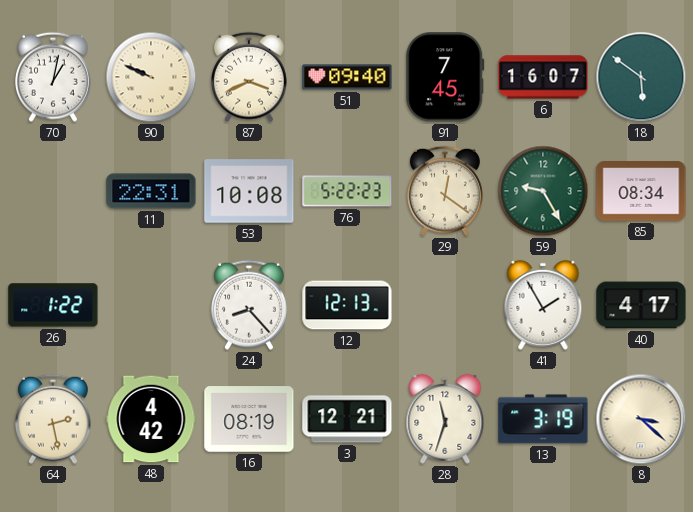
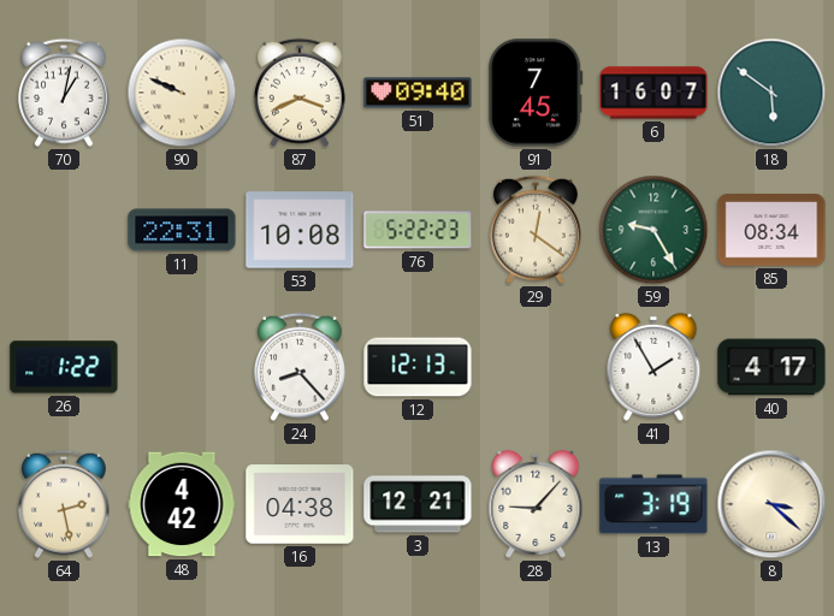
16: 08:19 -> 04:38 (300, 504)
28: 11:33 -> 9:07 (536, 504)
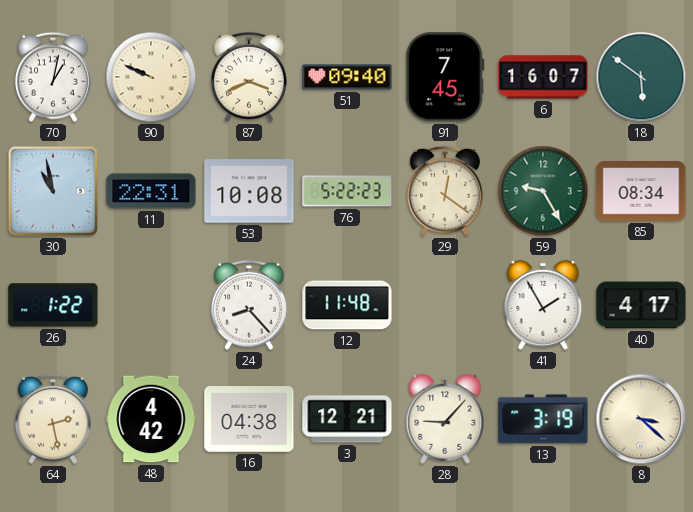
30: none -> 10:58 (53, 191)
12: 12:13 -> 11:48 (347, 305)
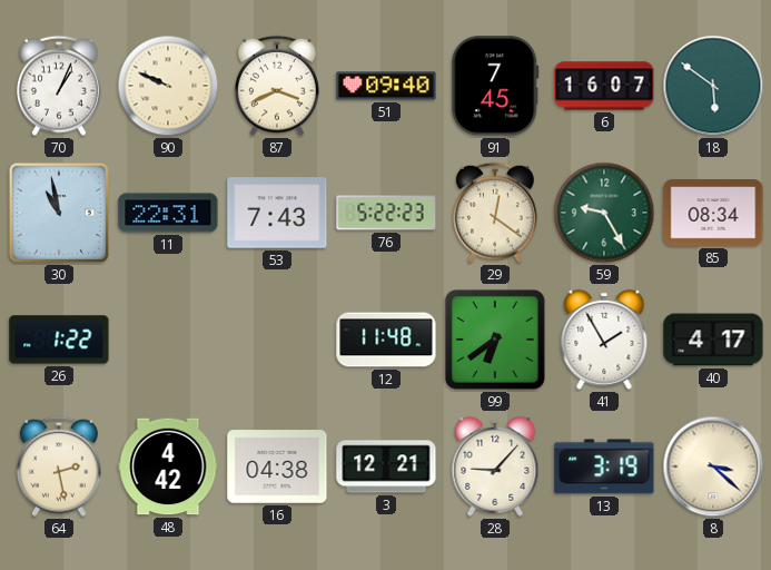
70: 1:02 -> 1:04 (59, 86)
53: 10:08 -> 7:43 (277, 213)
24: 8:23 -> none (249, 305)
99: none -> 6:39 (495, 340)
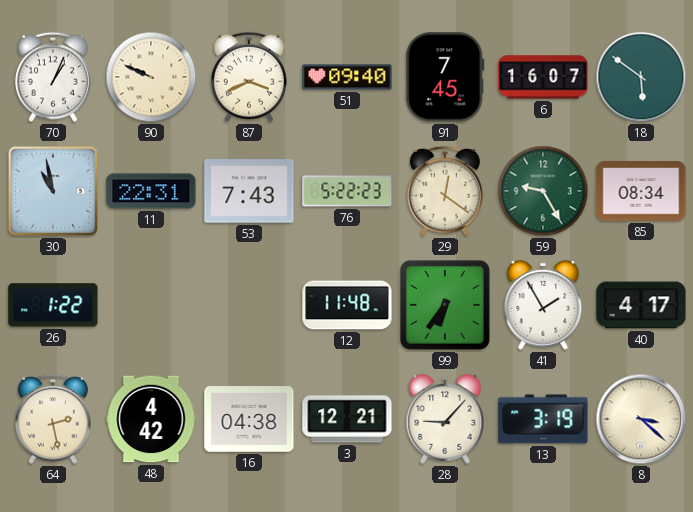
99: 6:39 -> 6:36 (445, 305)
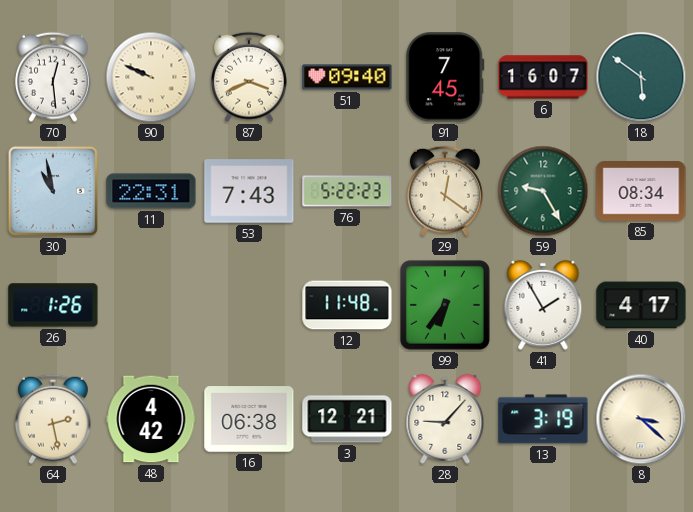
70: 1:04 -> 12:29 (53, 77)
26: 1:22 -> 1:26 (53, 305)
16: 04:38 -> 06:38 (249, 419)
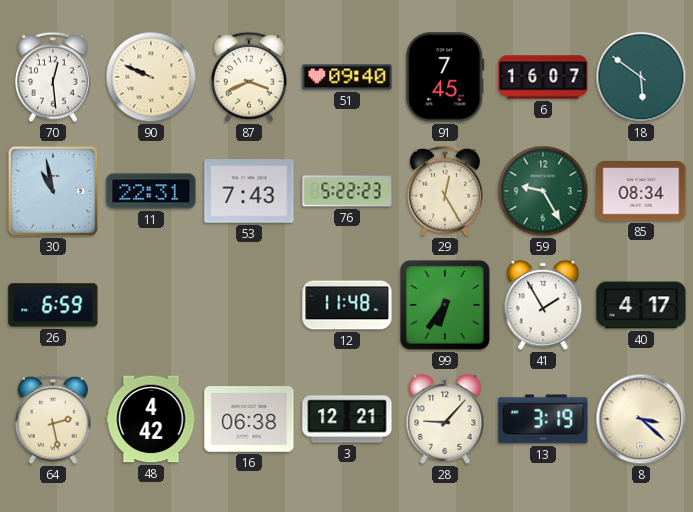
29: 12:21 -> 12:25 (445, 191)
26: 1:26 -> 6:59 (53, 305)
